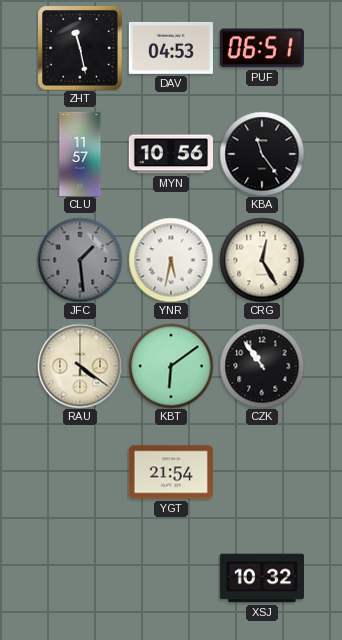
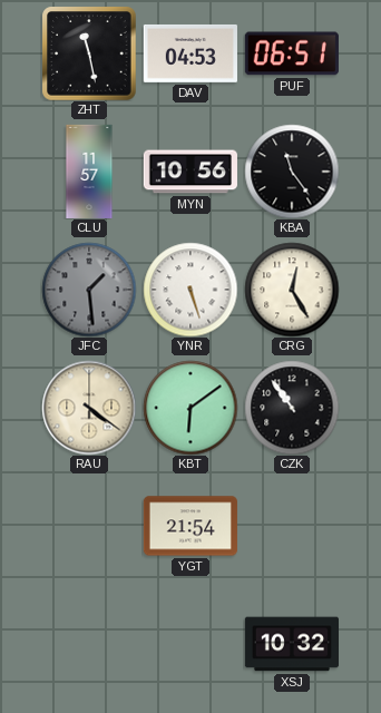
YNR: 5:32 -> 5:27 (190, 290)
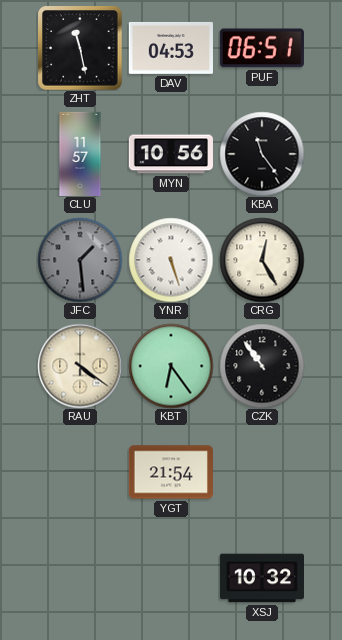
KBT: 6:09 -> 6:24 (171, 366)
